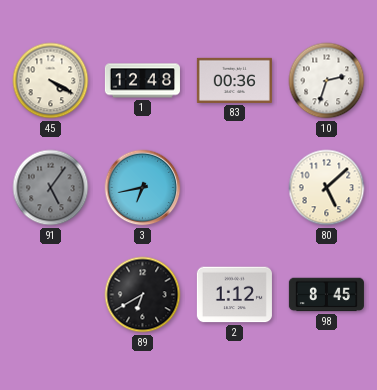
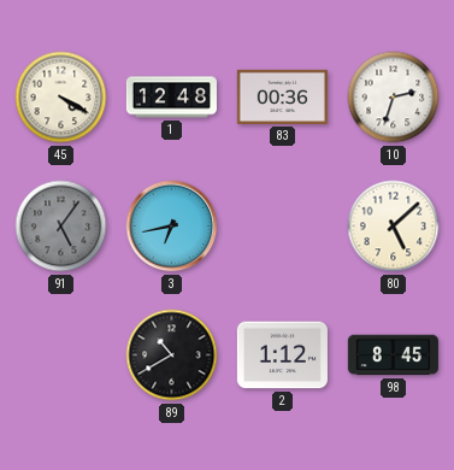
89: 6:40 -> 10:40 (172, 356)
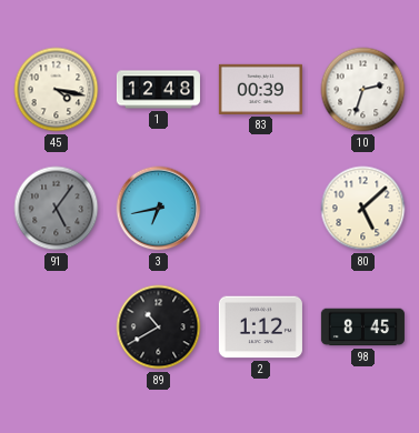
45: 4:20 -> 4:17 (57, 90)
83: 00:36 -> 00:39 (260, 89)
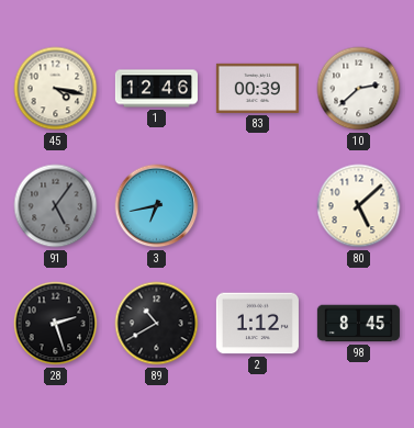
1: 12:48 -> 12:46 (156, 89)
10: 2:33 -> 2:38 (359, 89)
28: none -> 2:27 (56, 324)
